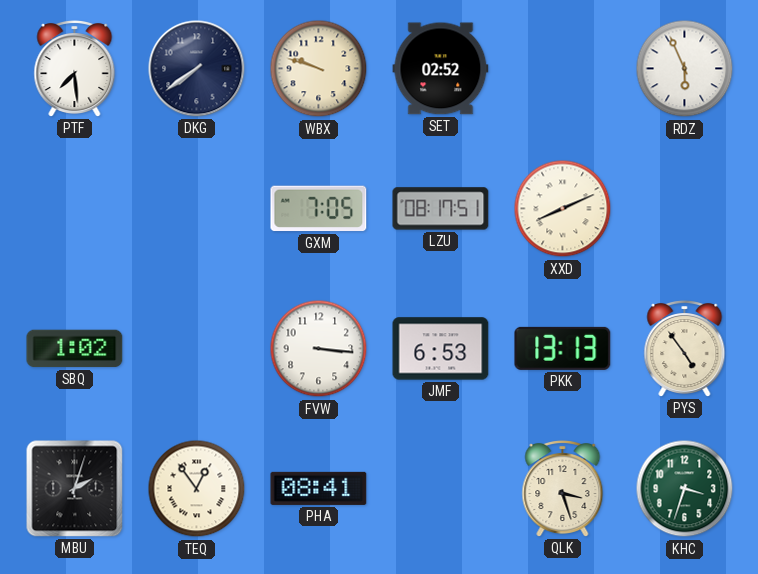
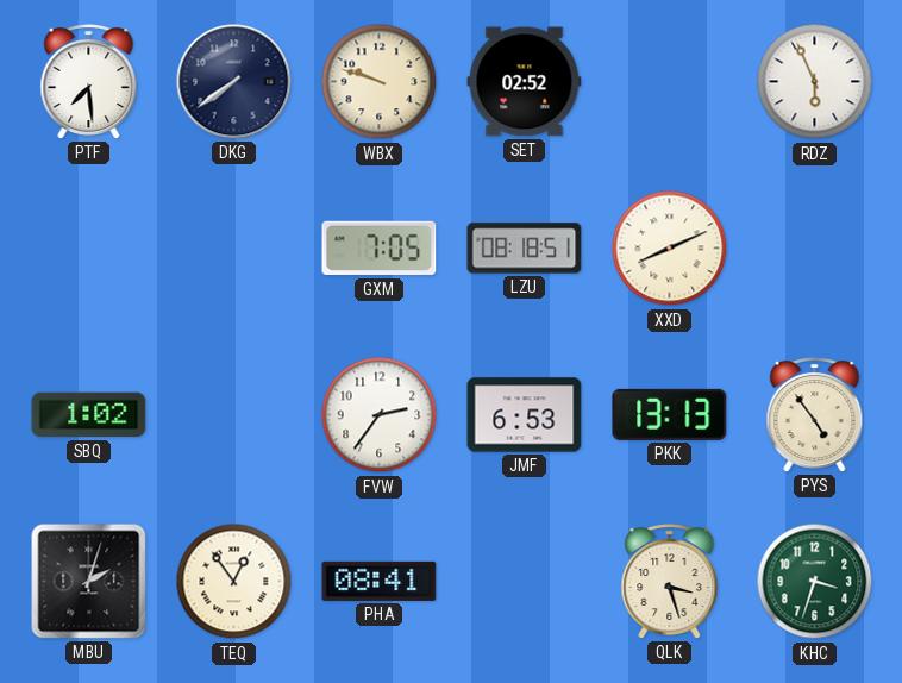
LZU: 08:17 -> 08:18 (525, 249)
FVW: 3:16 -> 2:36 (380, 415)
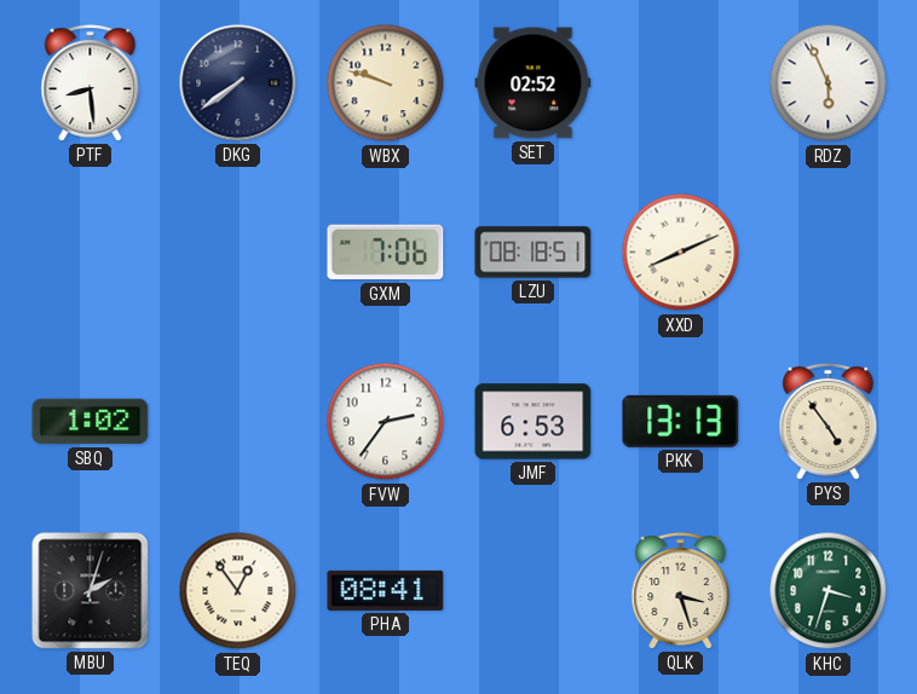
PTF: 7:29 -> 8:29 (91, 83)
GXM: 7:05 -> 7:06 (386, 253)
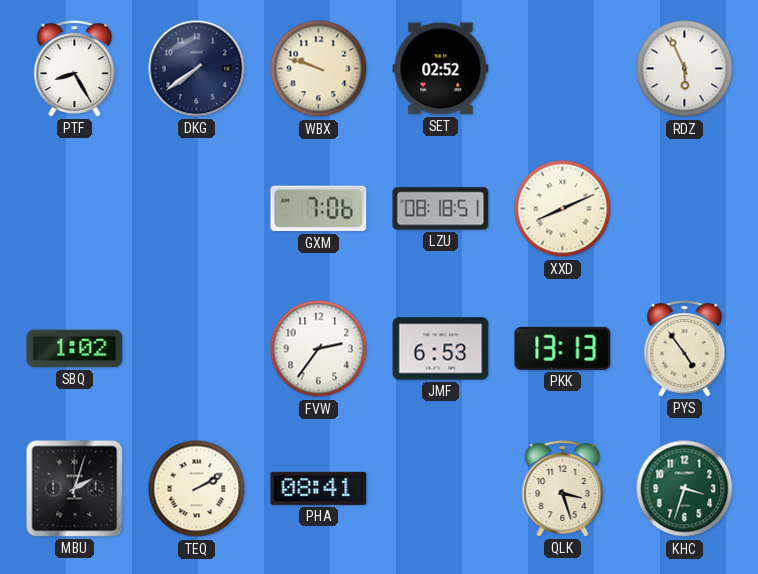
PTF: 8:29 -> 8:25 (75, 69)
TEQ: 12:54 -> 2:10 (197, 489)
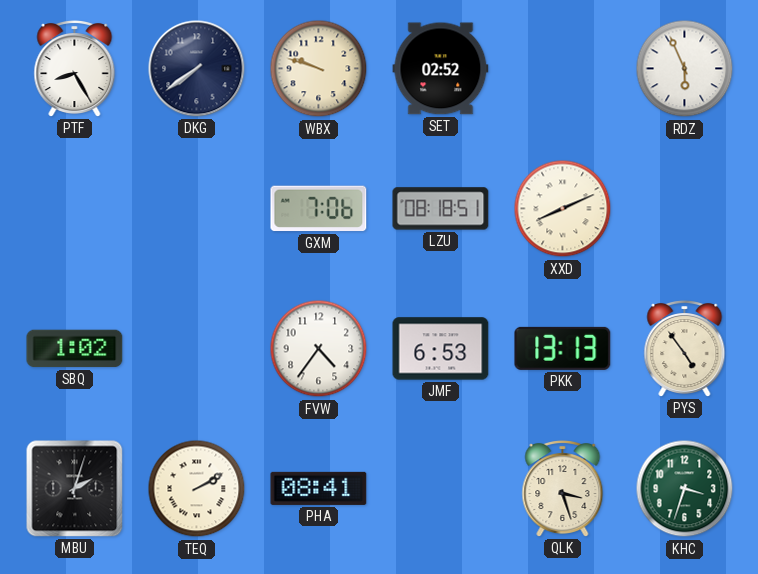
FVW: 2:36 -> 4:36 (319, 349)
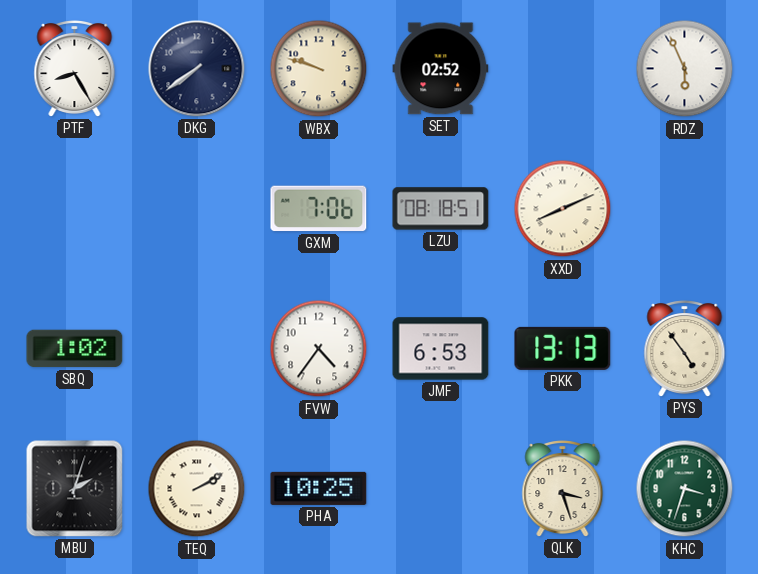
PHA: 08:41 -> 10:25 (319, 488)
